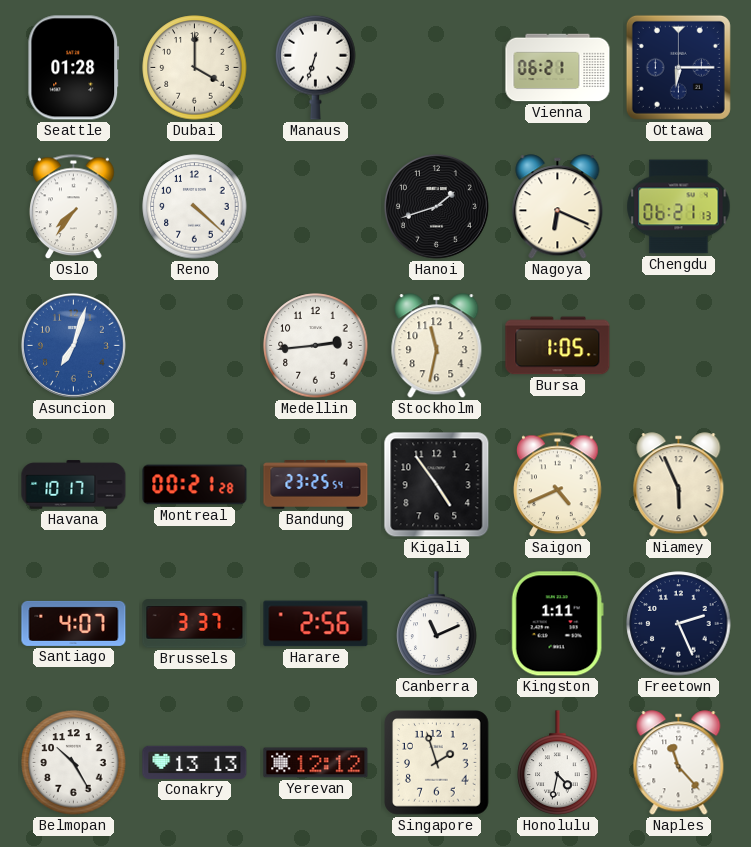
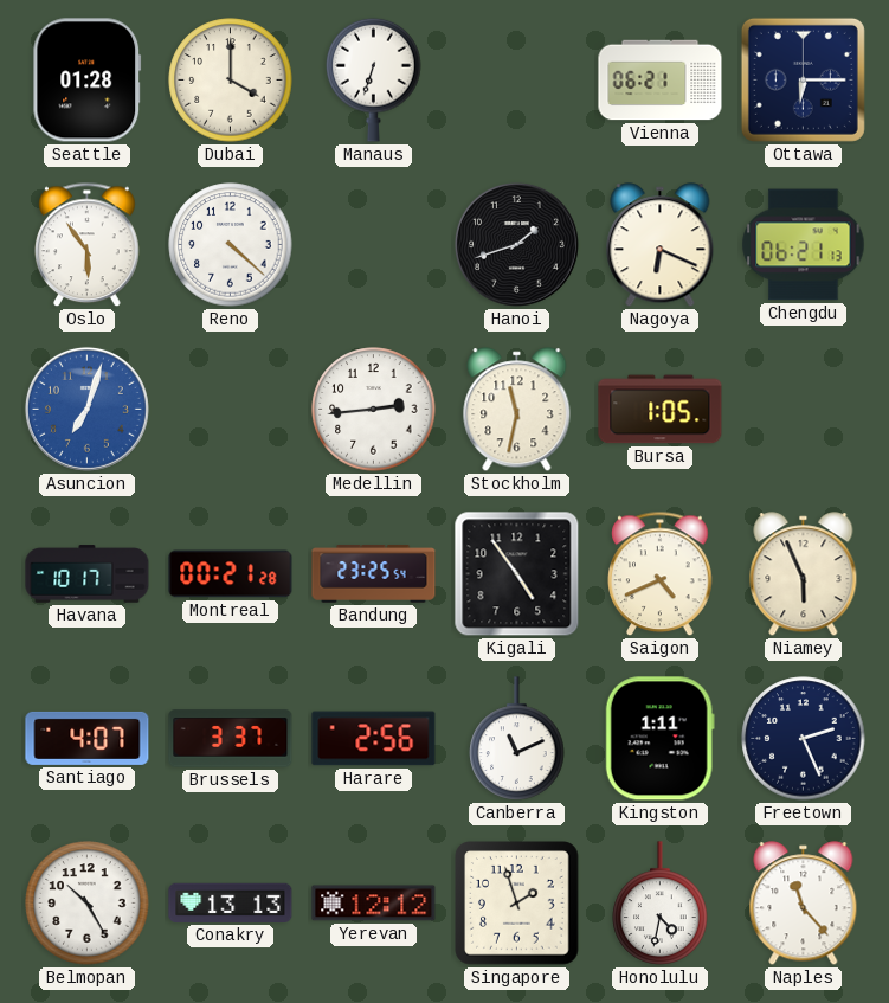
Oslo: 7:36 -> 5:54 (88, 245)
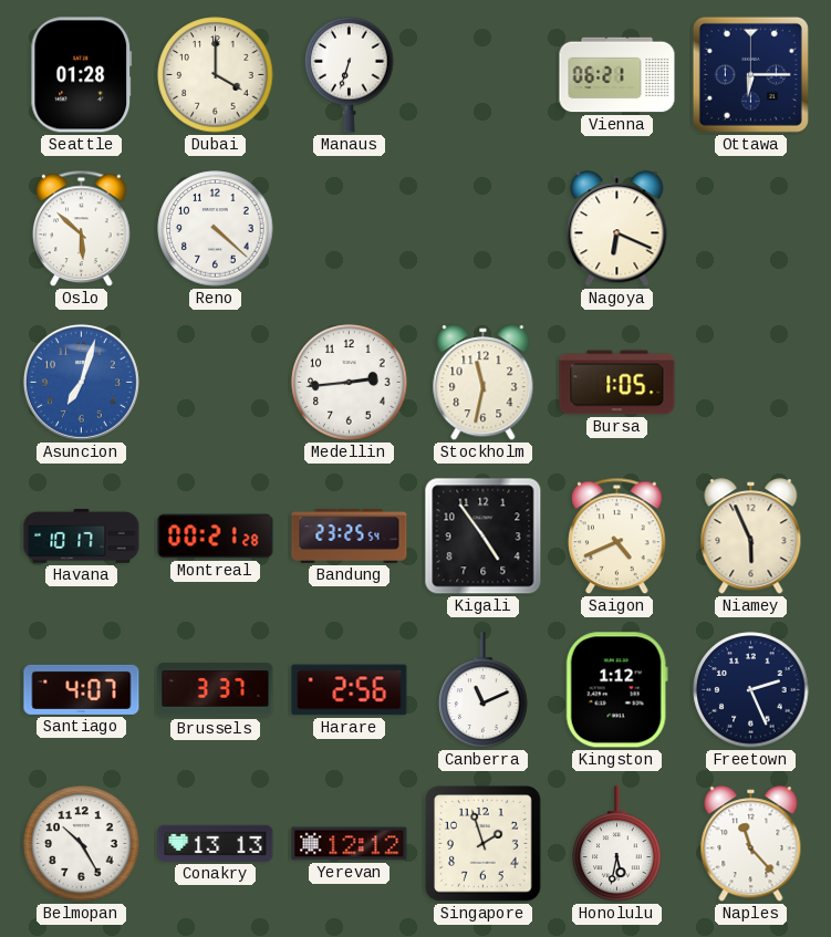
Oslo: 5:54 -> 5:52 (82, 229)
Hanoi: 1:42 -> none (516, 244)
Chengdu: 06:21 -> none (804, 245)
Kingston: 1:11 -> 1:12 (616, 690)
Honolulu: 4:32 -> 5:32 (617, 844)
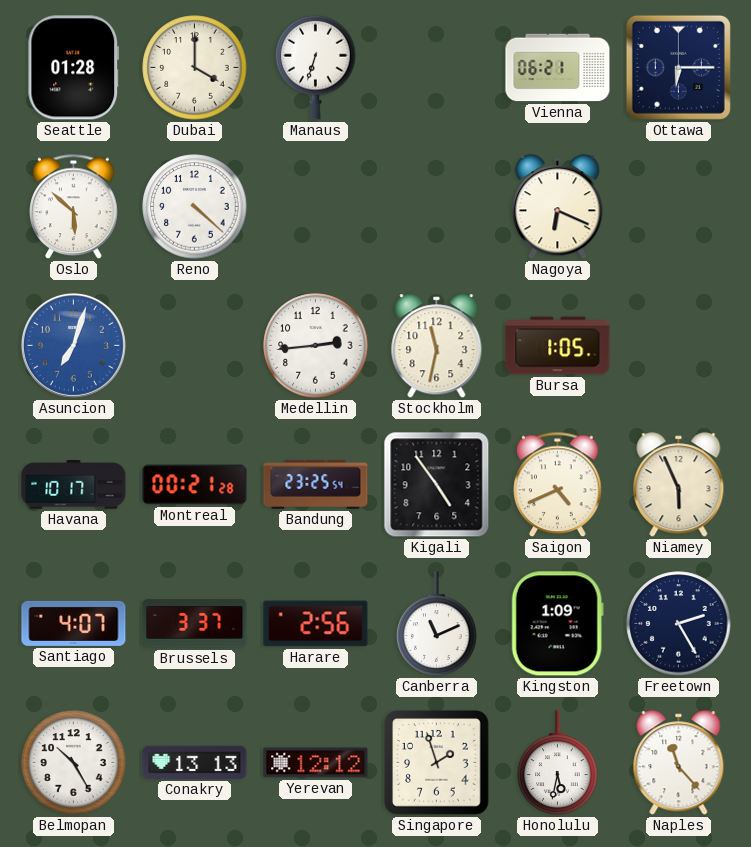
Kingston: 1:12 -> 1:09 (557, 624)
Freetown: 2:26 -> 2:25 (679, 624)
